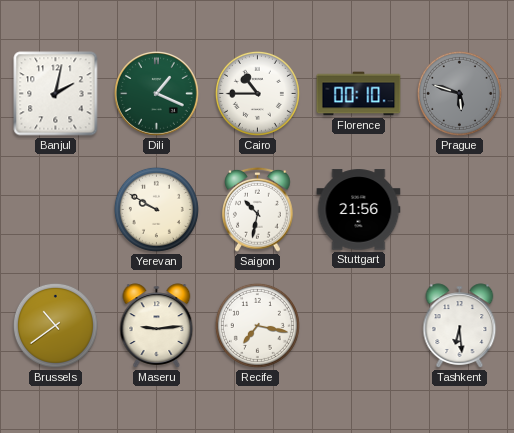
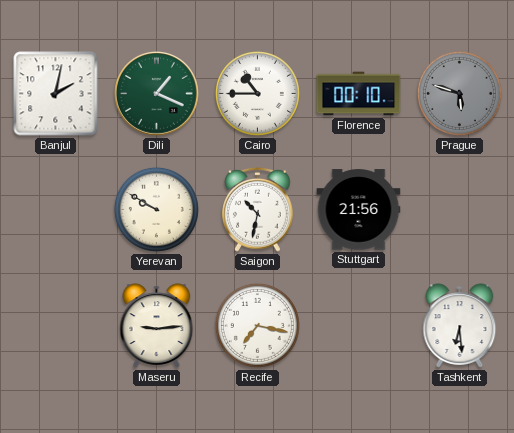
Brussels: 10:39 -> none (55, 325)
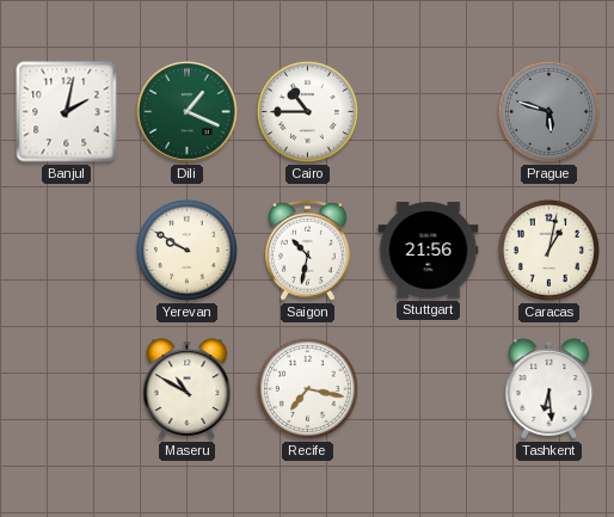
Florence: 00:10 -> none (359, 94)
Caracas: none -> 1:02 (548, 250)
Maseru: 9:14 -> 10:50 (188, 389)
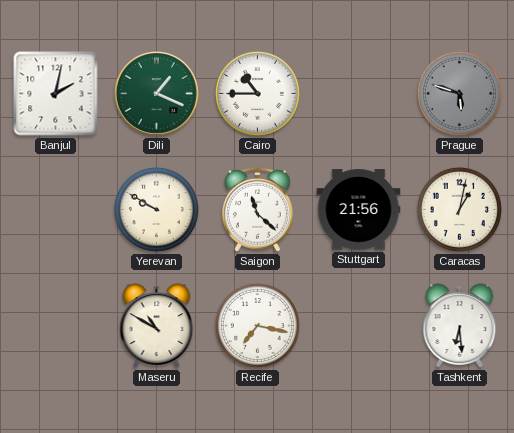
Saigon: 10:32 -> 11:22 (258, 209)
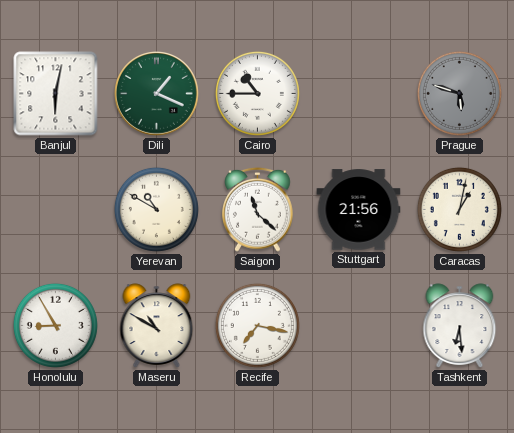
Banjul: 2:02 -> 6:02 (56, 94)
Yerevan: 9:50 -> 10:50 (156, 209)
Honolulu: none -> 8:55 (55, 325)
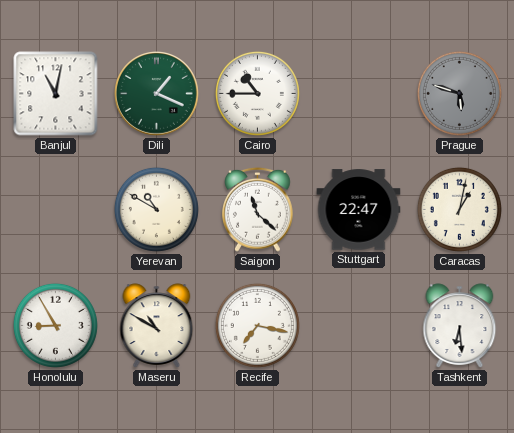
Banjul: 6:02 -> 11:02 (56, 94)
Stuttgart: 21:56 -> 22:47 (359, 210)
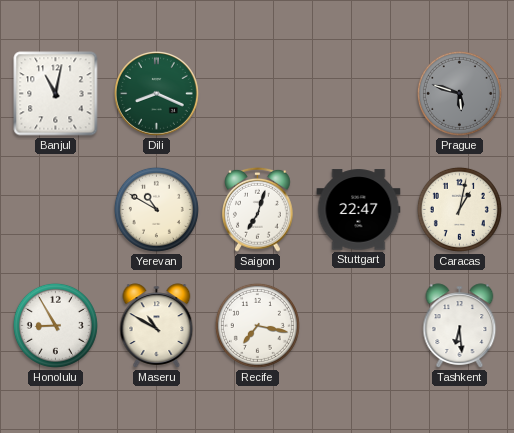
Dili: 1:19 -> 8:19 (156, 93)
Cairo: 10:45 -> none (257, 93)
Saigon: 11:22 -> 7:03 (258, 209)
